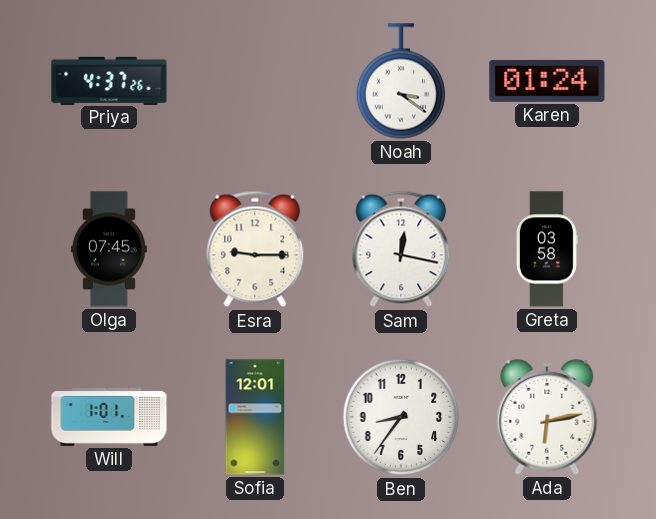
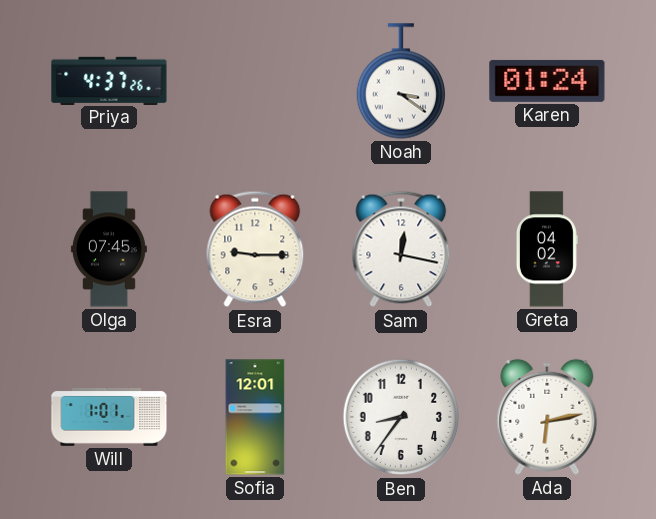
Greta: 03:58 -> 04:02 (547, 249)
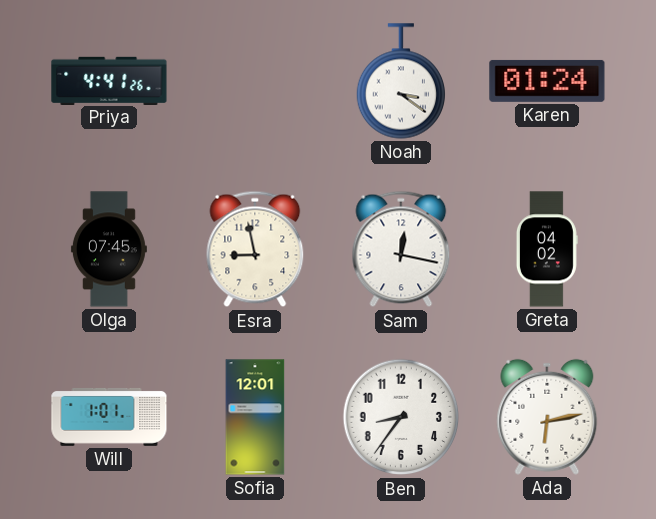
Priya: 4:37 -> 4:41 (109, 80)
Esra: 9:15 -> 8:58 (255, 249)
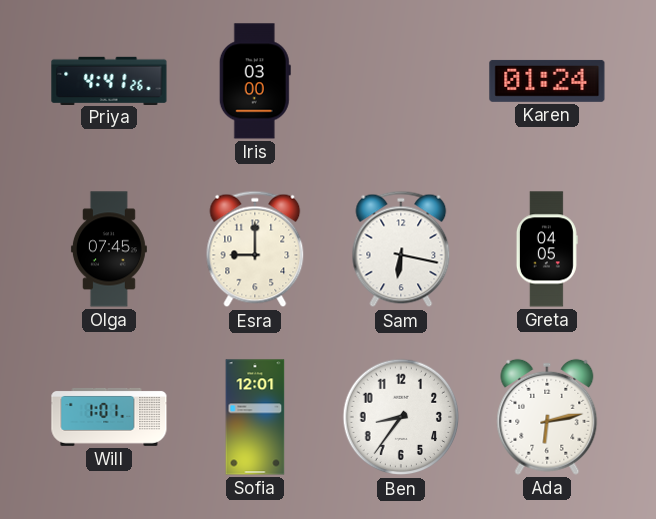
Iris: none -> 03:00 (255, 81)
Noah: 3:21 -> none (400, 81)
Esra: 8:58 -> 9:00 (255, 249)
Sam: 12:17 -> 6:17 (401, 249)
Greta: 04:02 -> 04:05 (547, 249)
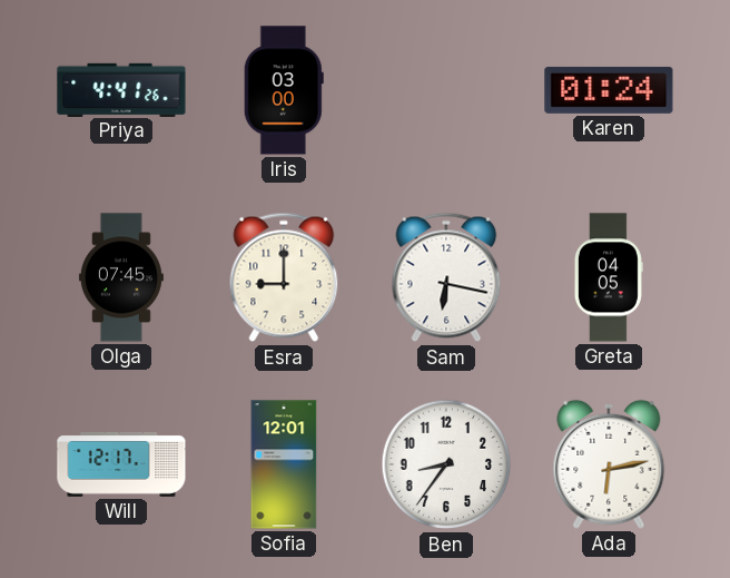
Will: 1:01 -> 12:17 (121, 464)
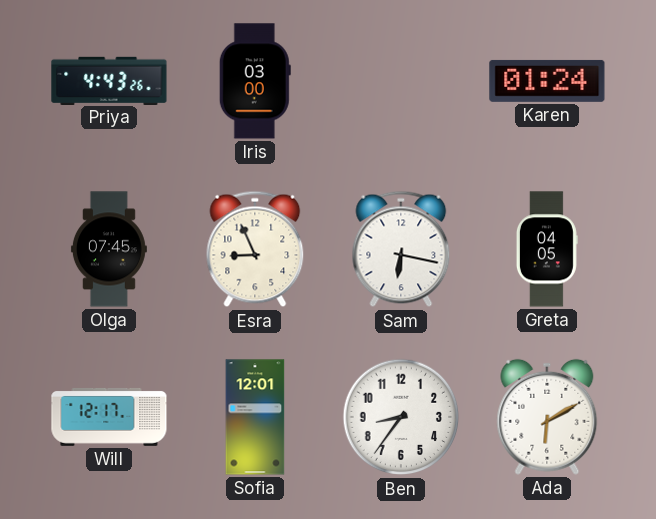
Priya: 4:41 -> 4:43 (109, 80)
Esra: 9:00 -> 8:56 (255, 249)
Ada: 6:13 -> 6:10 (547, 417)
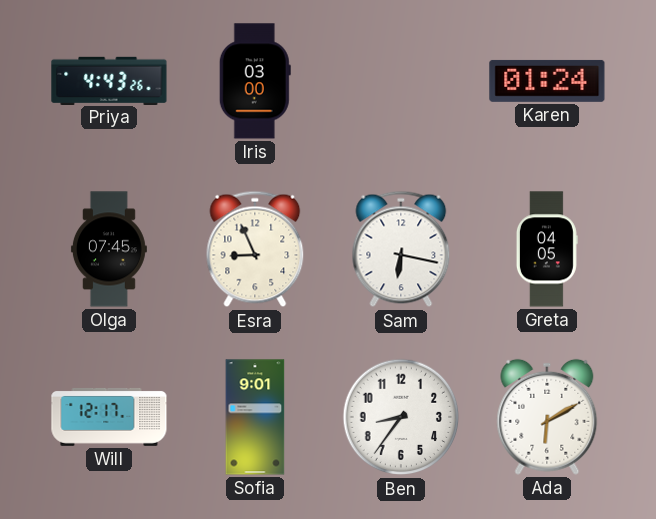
Sofia: 12:01 -> 9:01 (255, 417)
